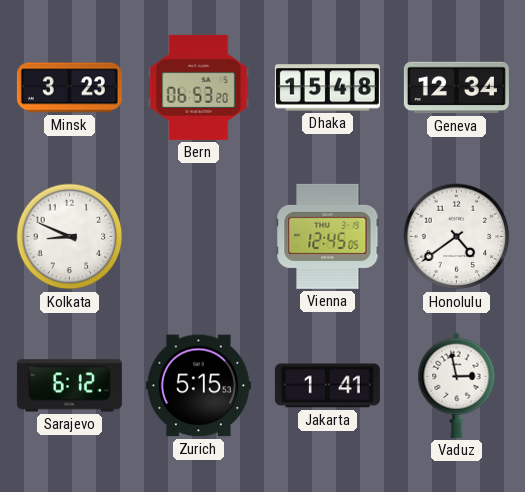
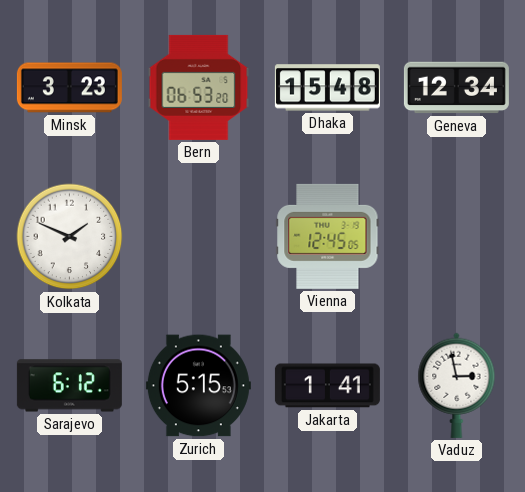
Kolkata: 8:49 -> 1:49 (70, 237)
Honolulu: 4:39 -> none (457, 237)
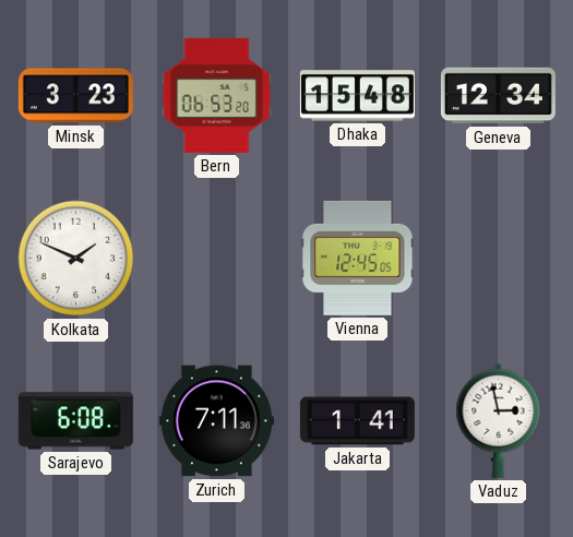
Sarajevo: 6:12 -> 6:08 (75, 421)
Zurich: 5:15 -> 7:11 (216, 421)
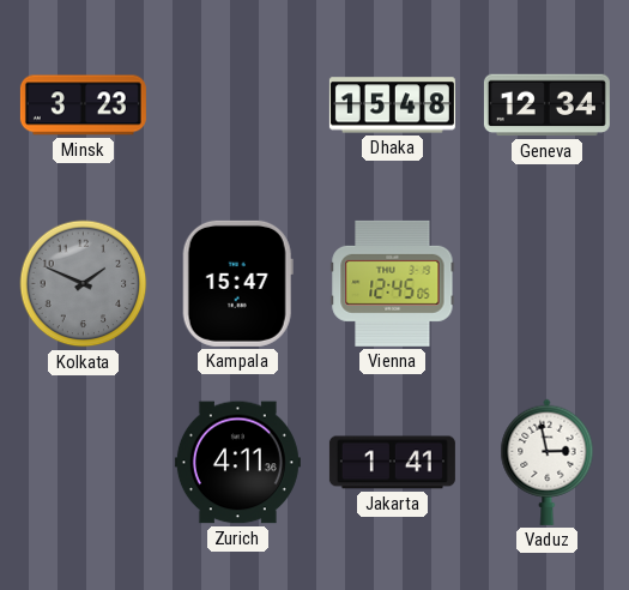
Bern: 06:53 -> none (217, 95)
Kolkata dial: white -> grey (84, 284)
Kampala: none -> 15:47 (237, 283)
Sarajevo: 6:08 -> none (75, 421)
Zurich: 7:11 -> 4:11 (237, 463)
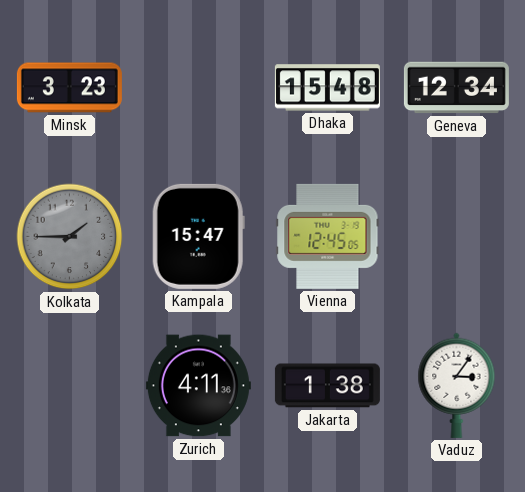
Kolkata: 1:49 -> 1:45 (70, 237)
Jakarta: 1:41 -> 1:38 (327, 386)
Vaduz: 2:58 -> 3:06 (457, 385)
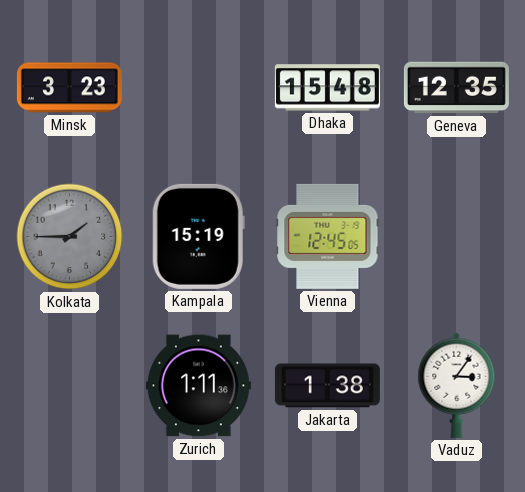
Geneva: 12:34 -> 12:35 (456, 88)
Kampala: 15:47 -> 15:19 (198, 236)
Zurich: 4:11 -> 1:11 (198, 386)
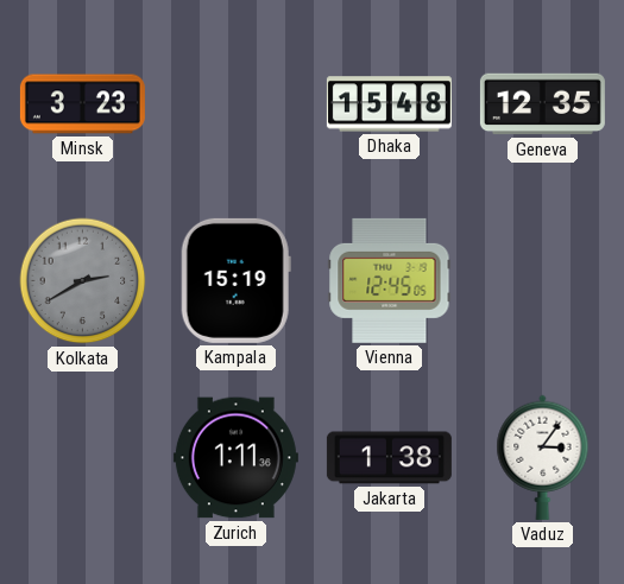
Kolkata: 1:45 -> 2:40 (83, 281)
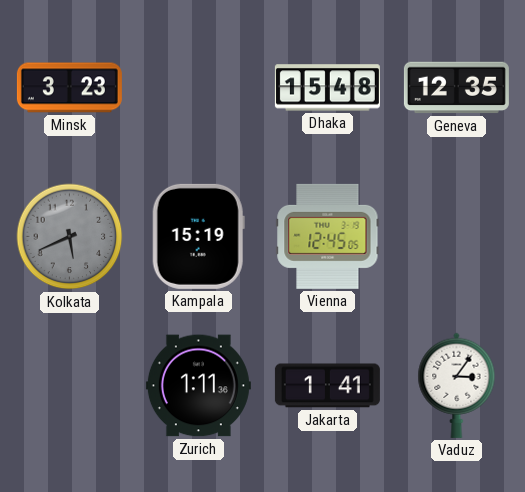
Kolkata: 2:40 -> 5:41 (70, 237)
Jakarta: 1:38 -> 1:41 (327, 386)
